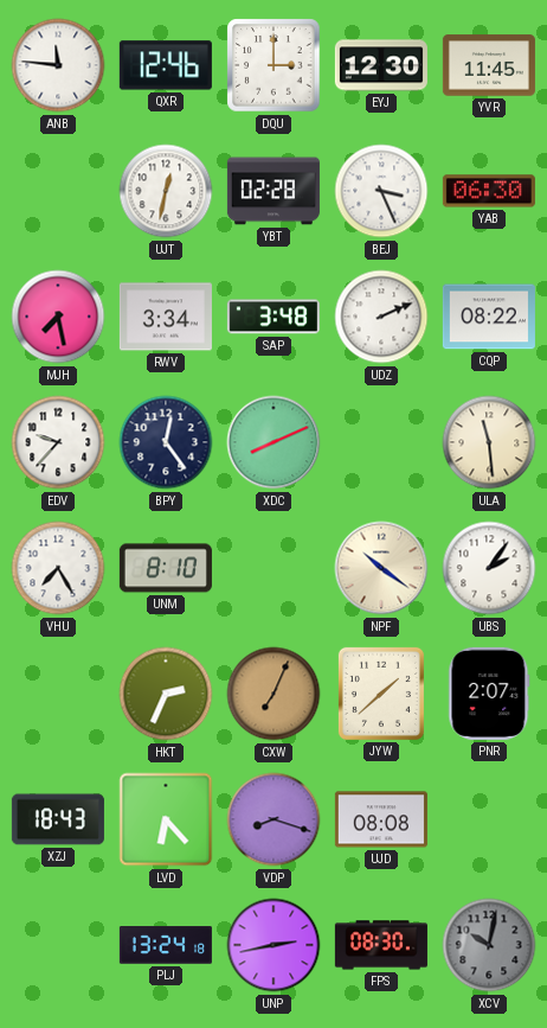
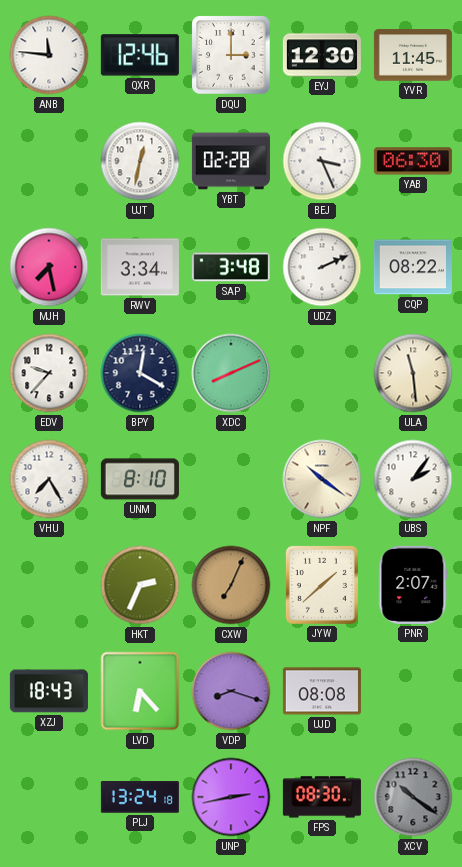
BPY: 12:24 -> 12:20 (140, 373)
XCV: 10:02 -> 10:21 (413, 797)
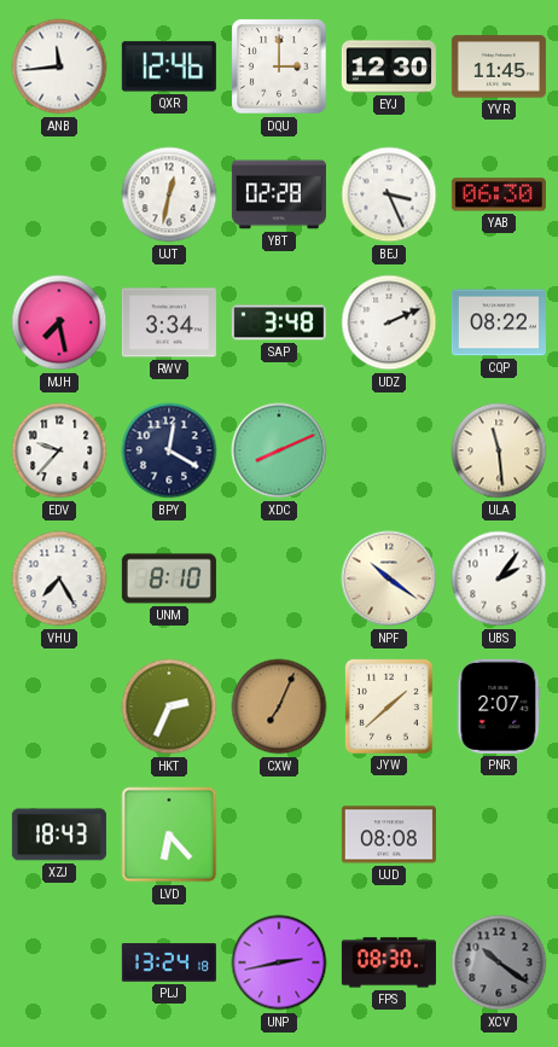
ANB: 11:46 -> 11:44 (59, 66)
VDP: 8:18 -> none (231, 691)
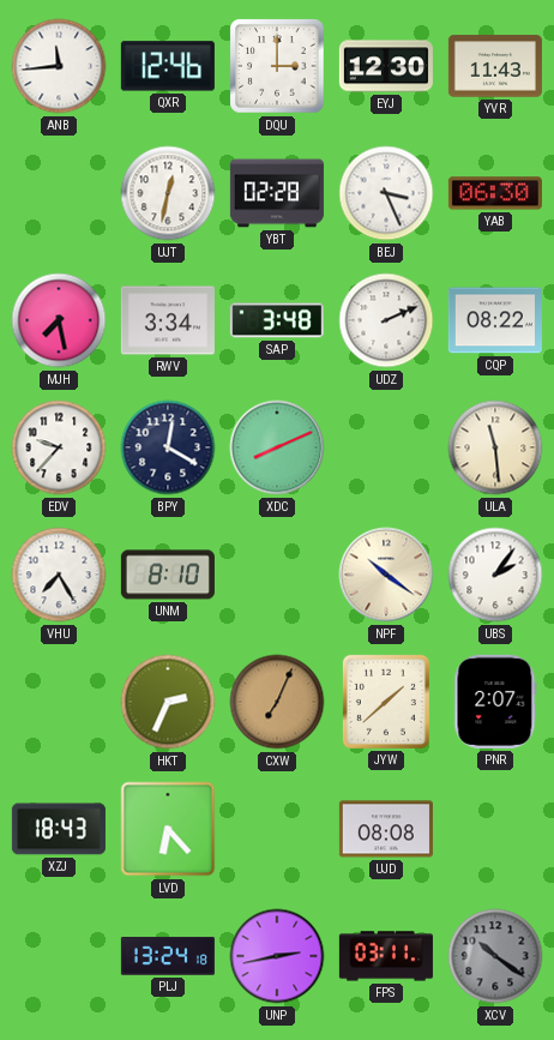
YVR: 11:45 -> 11:43 (495, 66)
FPS: 08:30 -> 03:11 (386, 956)
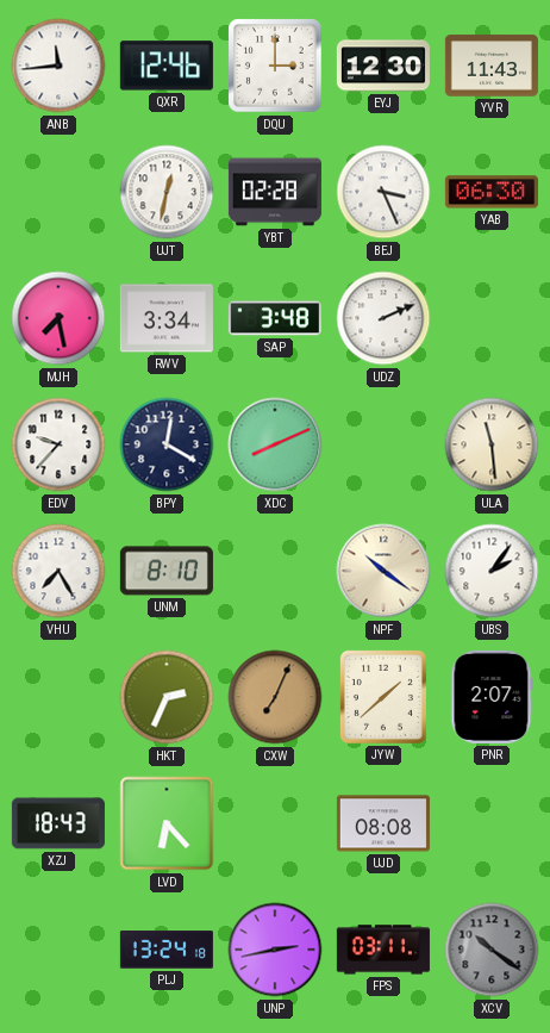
CQP: 08:22 -> none (495, 320)
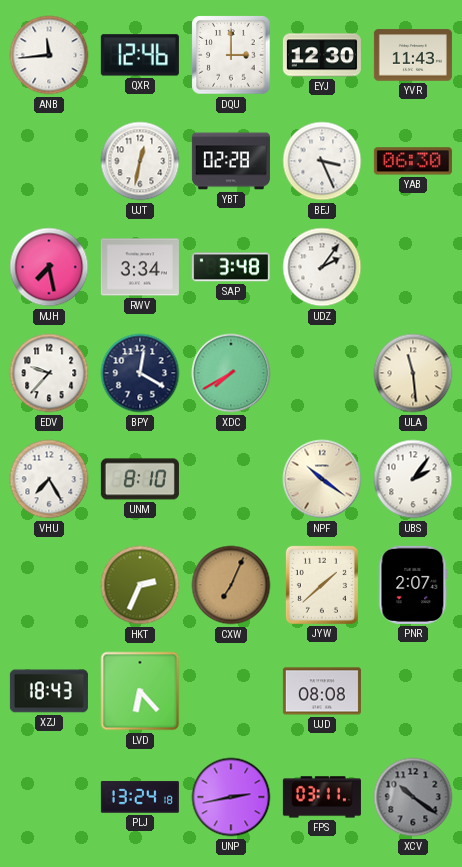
UDZ: 2:11 -> 2:06 (322, 267)
XDC: 8:11 -> 7:40 (231, 373)
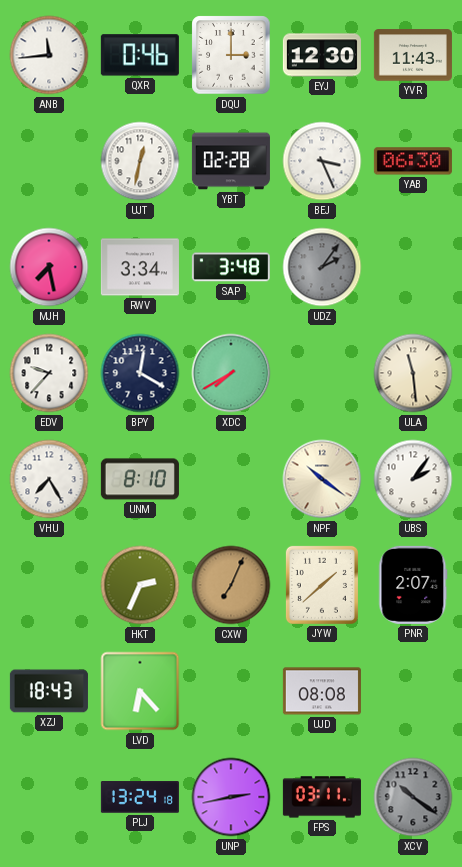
QXR: 12:46 -> 0:46 (140, 55)
UDZ dial: white -> grey (322, 267)
